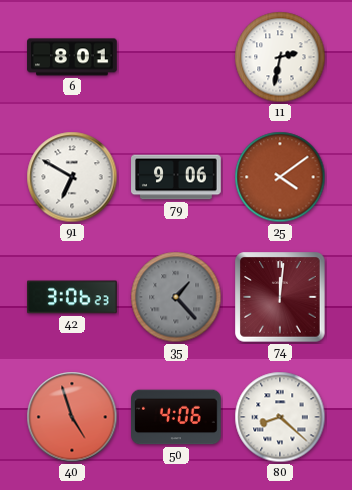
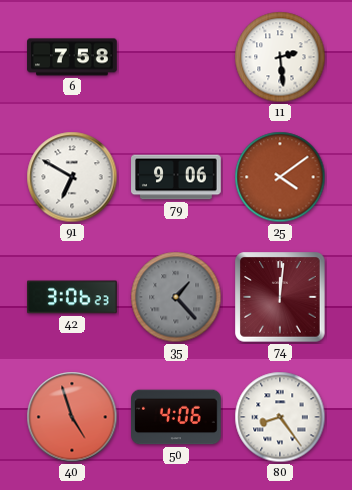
6: 8:01 -> 7:58 (72, 57)
11: 2:32 -> 2:29 (280, 57)
80: 8:22 -> 8:24 (280, 417)
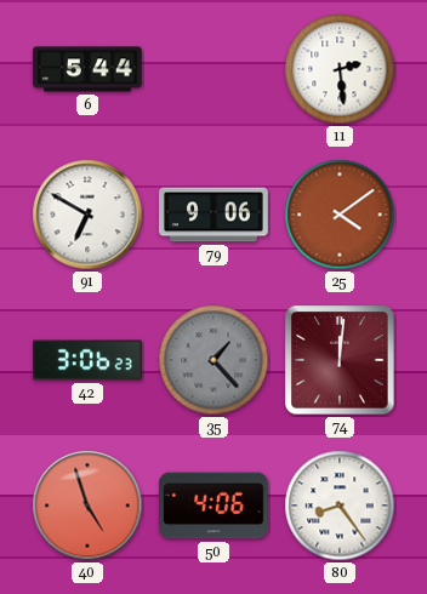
6: 7:58 -> 5:44 (87, 69)
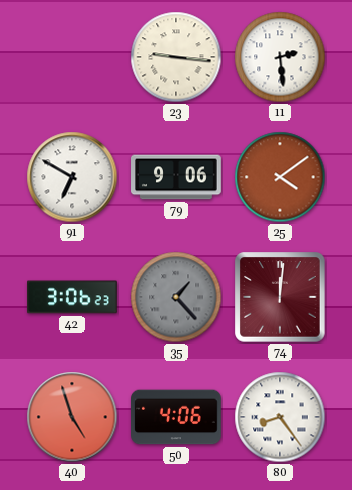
6: 5:44 -> none (87, 69)
23: none -> 9:16 (176, 57)
